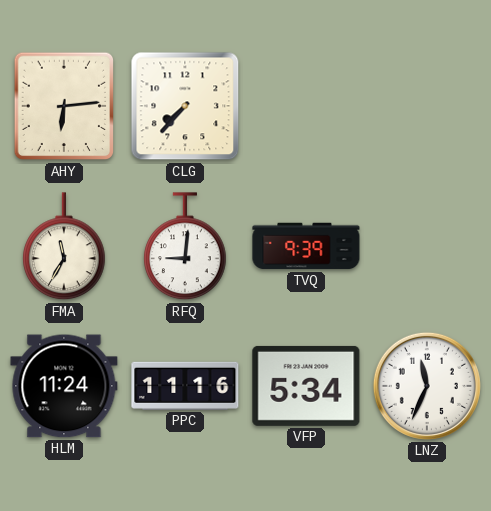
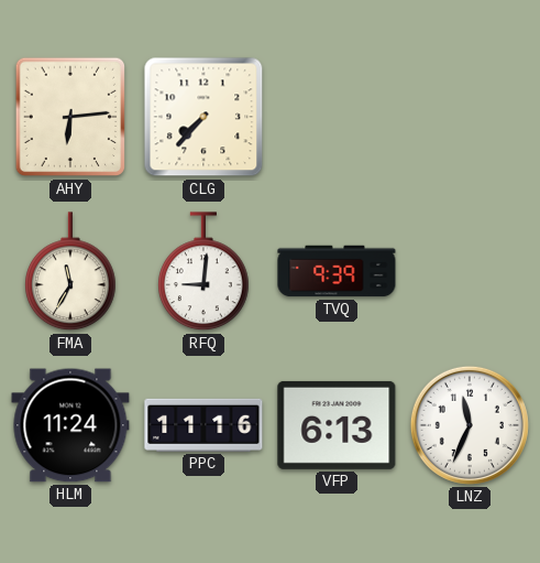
VFP: 5:34 -> 6:13 (337, 425)
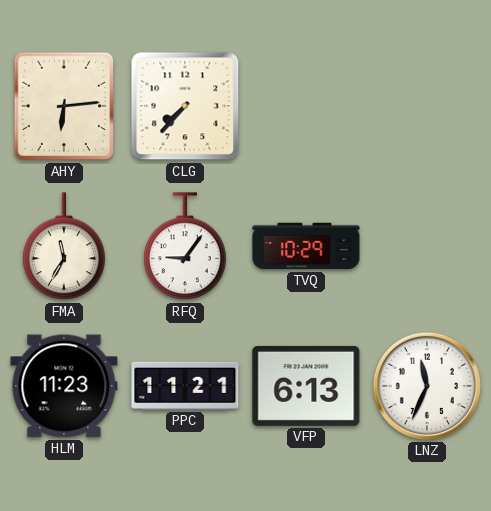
RFQ: 9:01 -> 9:06 (186, 247)
TVQ: 9:39 -> 10:29 (306, 246)
HLM: 11:24 -> 11:23 (64, 386)
PPC: 11:16 -> 11:21 (185, 386)
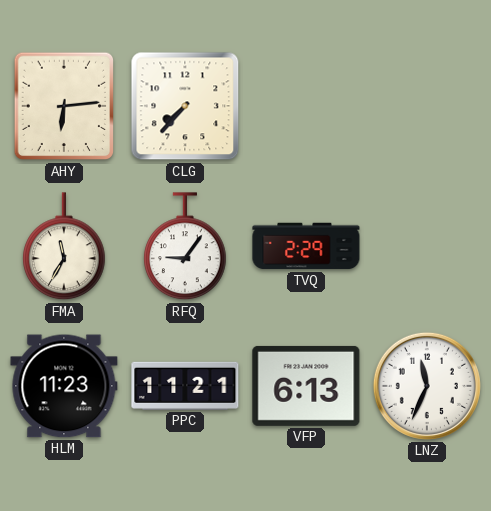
TVQ: 10:29 -> 2:29 (306, 246)
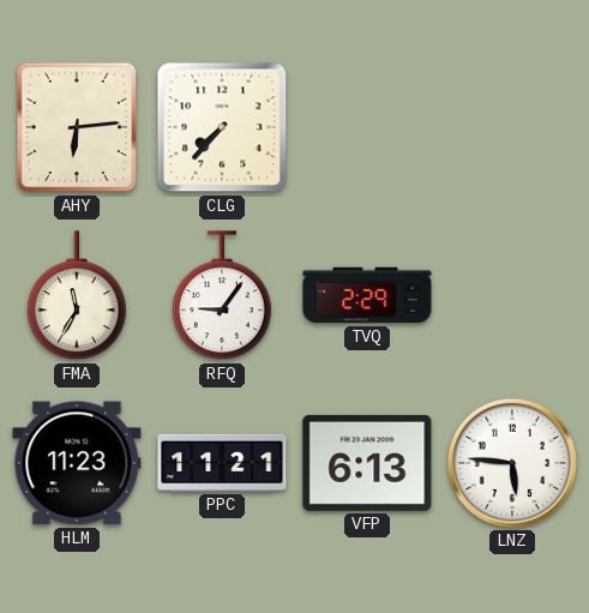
LNZ: 11:34 -> 5:46 (512, 463)
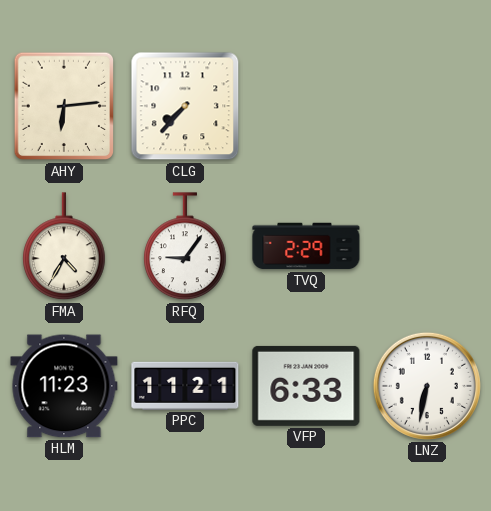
FMA: 11:35 -> 4:35 (65, 247)
VFP: 6:13 -> 6:33 (306, 386)
LNZ: 5:46 -> 6:32 (427, 386)
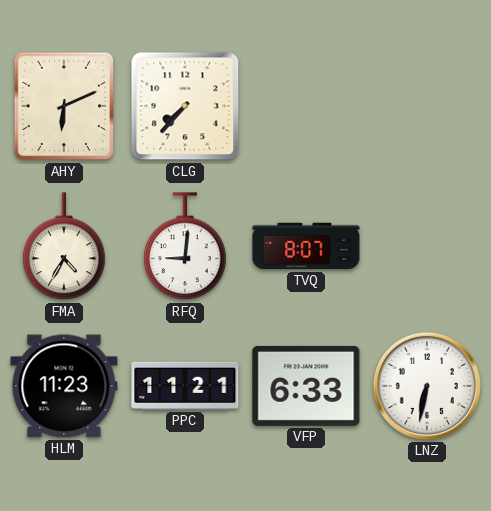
AHY: 6:14 -> 6:11 (64, 106)
RFQ: 9:06 -> 9:01 (186, 247)
TVQ: 2:29 -> 8:07 (306, 246)
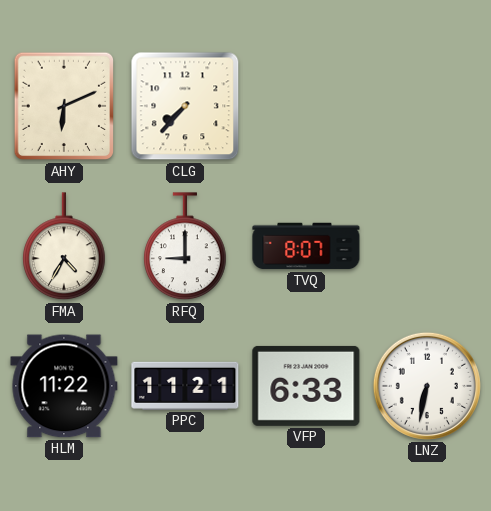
RFQ: 9:01 -> 9:00 (186, 247)
HLM: 11:23 -> 11:22 (64, 386)
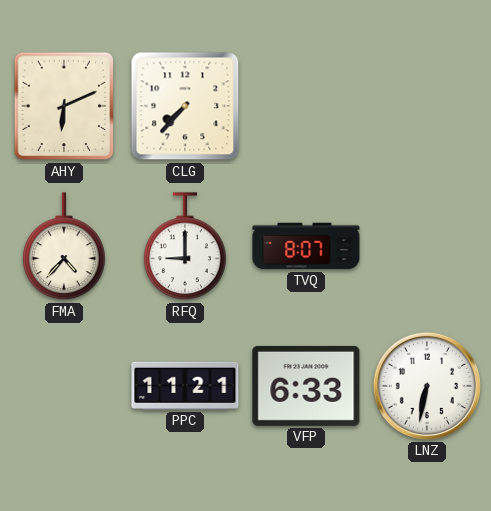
FMA: 4:35 -> 4:37 (65, 247)
HLM: 11:22 -> none (64, 386)
